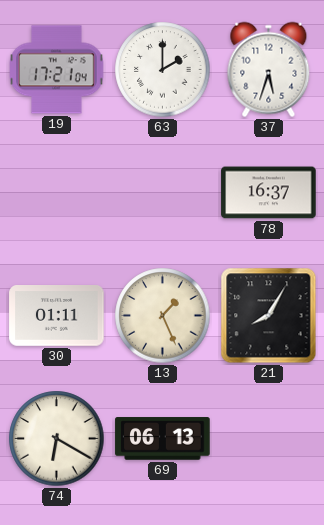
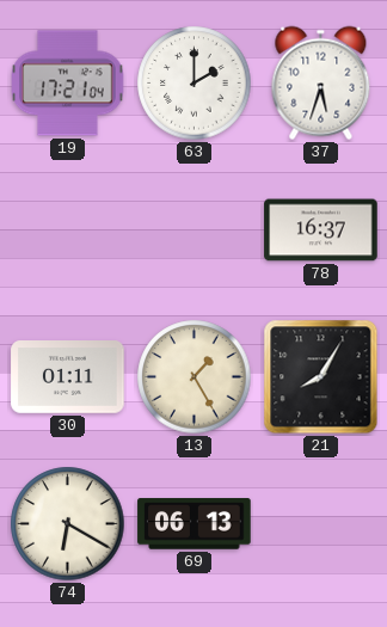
13: 1:26 -> 1:25 (195, 377)
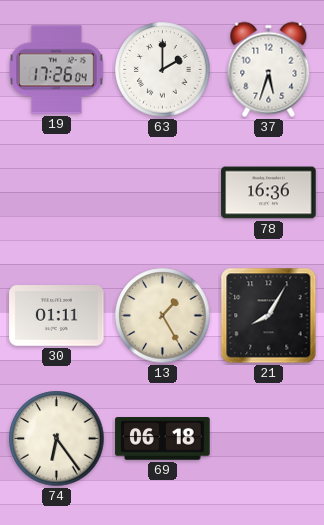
19: 17:21 -> 17:26 (57, 70)
78: 16:37 -> 16:36 (269, 193)
74: 6:20 -> 6:24 (57, 439)
69: 06:13 -> 06:18 (163, 439)
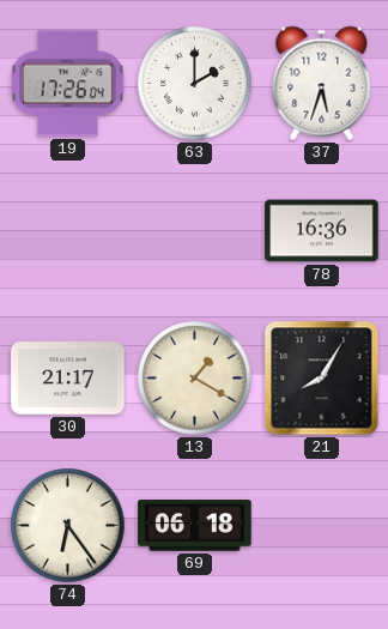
30: 01:11 -> 21:17 (68, 379)
13: 1:25 -> 1:20 (195, 379)
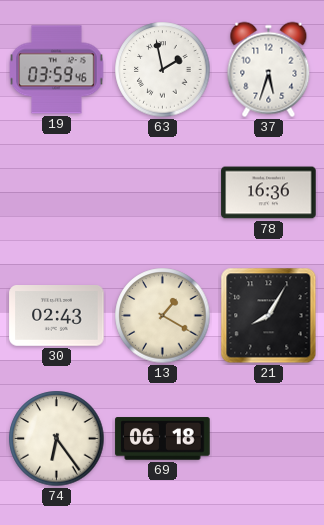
19: 17:26 -> 03:59 (57, 70)
63: 2:00 -> 1:58 (163, 70)
30: 21:17 -> 02:43 (57, 316)
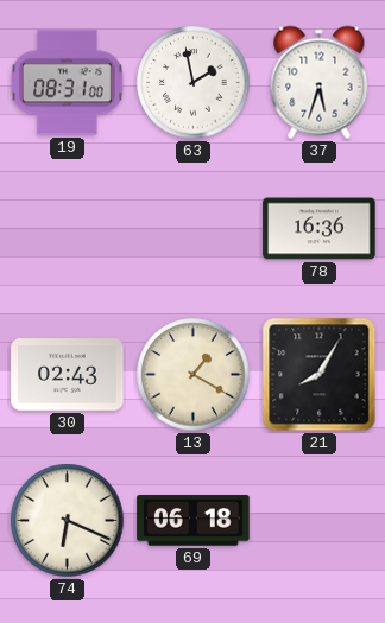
19: 03:59 -> 08:31 (68, 83)
74: 6:24 -> 6:19 (68, 521)
